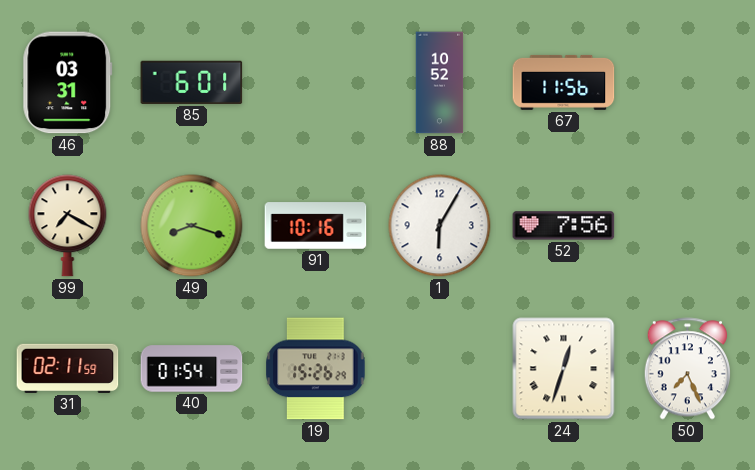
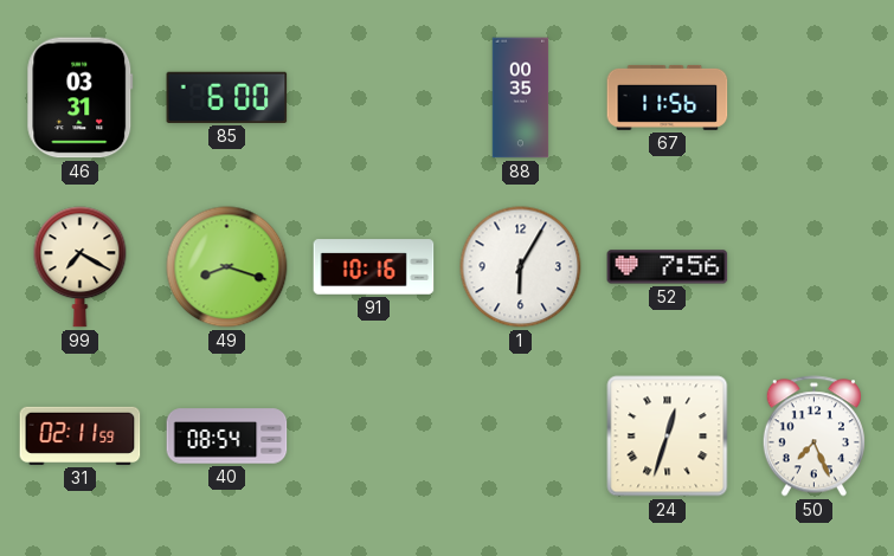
85: 6:01 -> 6:00 (227, 97)
88: 10:52 -> 00:35 (521, 98)
40: 01:54 -> 08:54 (227, 437)
19: 15:26 -> none (316, 369)
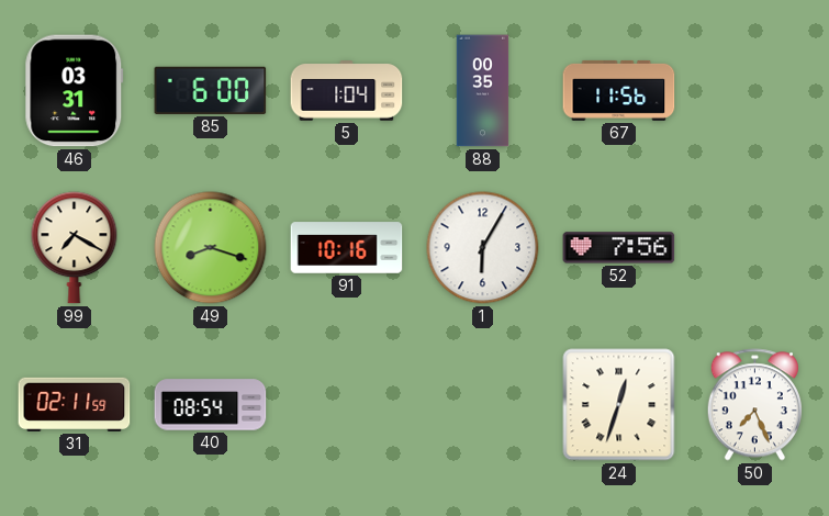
5: none -> 1:04 (347, 91)
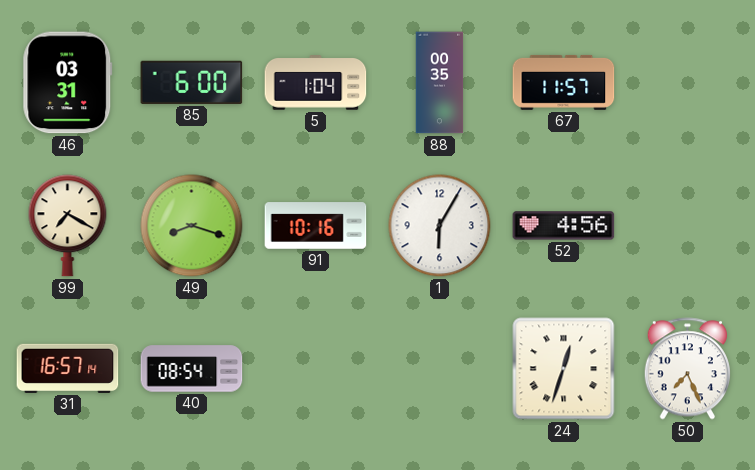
67: 11:56 -> 11:57 (564, 82)
52: 7:56 -> 4:56 (564, 226)
31: 02:11 -> 16:57 (68, 368)
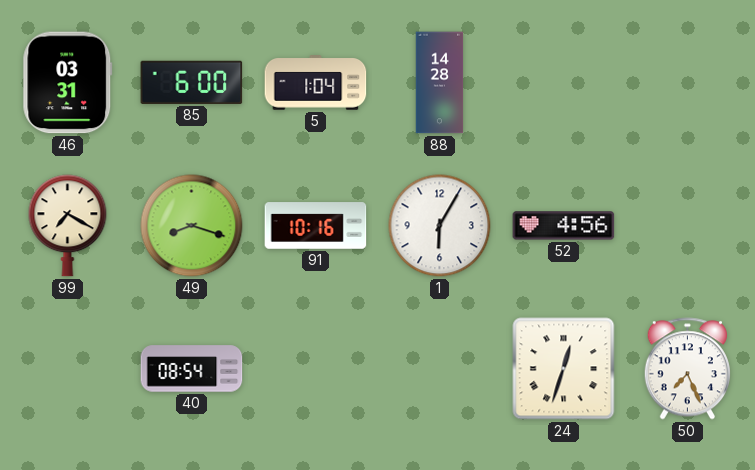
88: 00:35 -> 14:28 (440, 83)
67: 11:57 -> none (564, 82)
31: 16:57 -> none (68, 368)
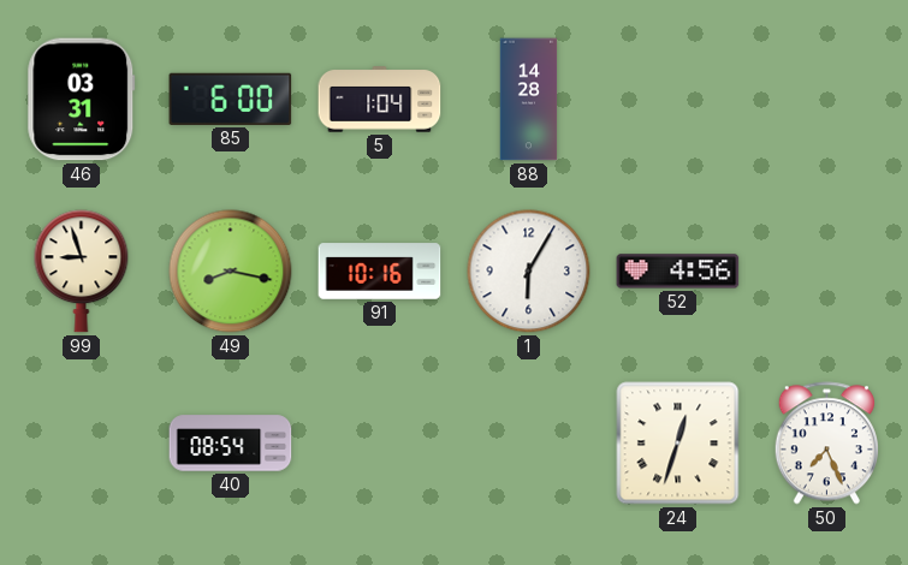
99: 7:20 -> 8:57 (82, 272)
49: 8:18 -> 8:17 (231, 272)
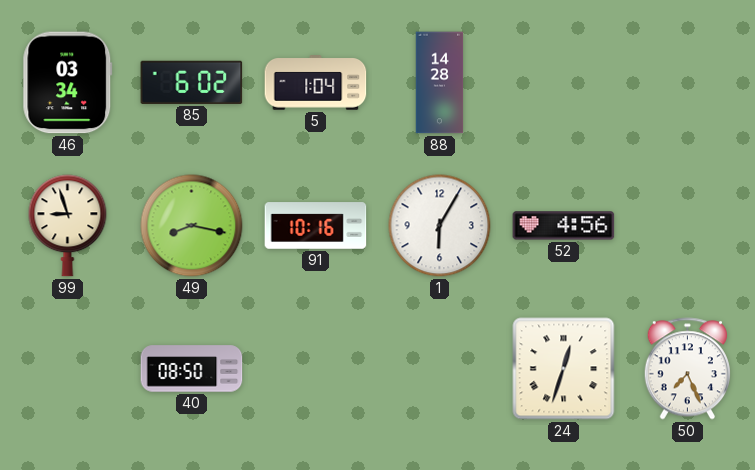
46: 03:31 -> 03:34 (68, 83)
85: 6:00 -> 6:02 (192, 82)
40: 08:54 -> 08:50 (192, 369)
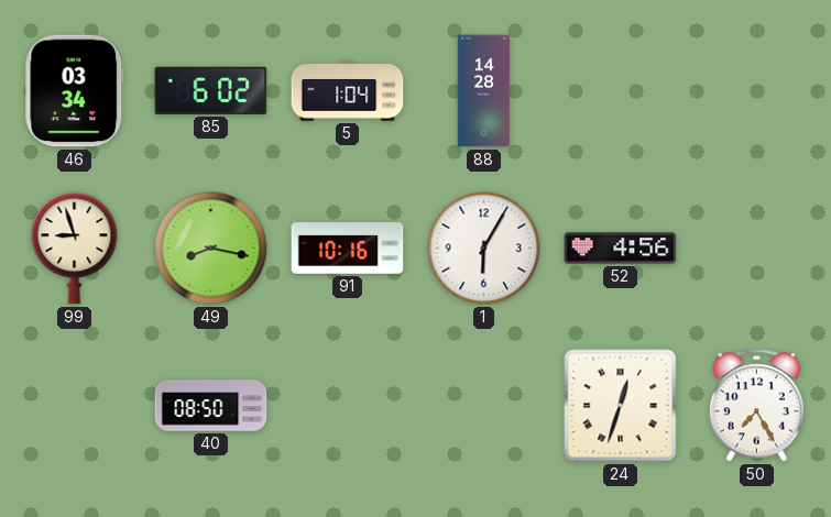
50: 7:26 -> 7:25 (756, 406)
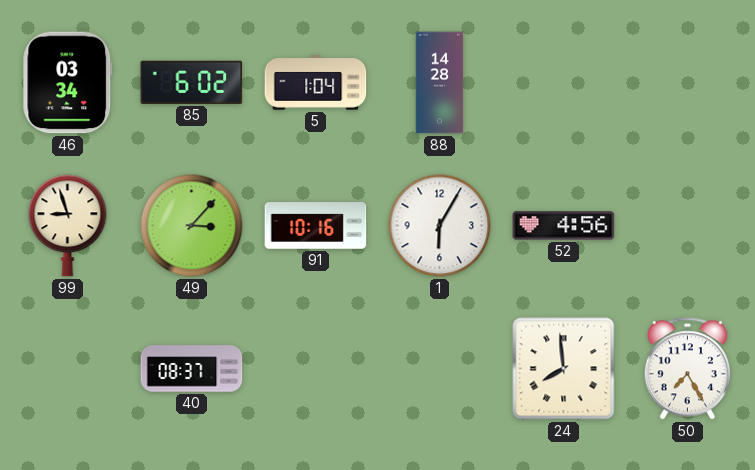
49: 8:17 -> 3:07 (192, 226)
40: 08:50 -> 08:37 (192, 369)
24: 12:33 -> 7:59 (564, 369)
